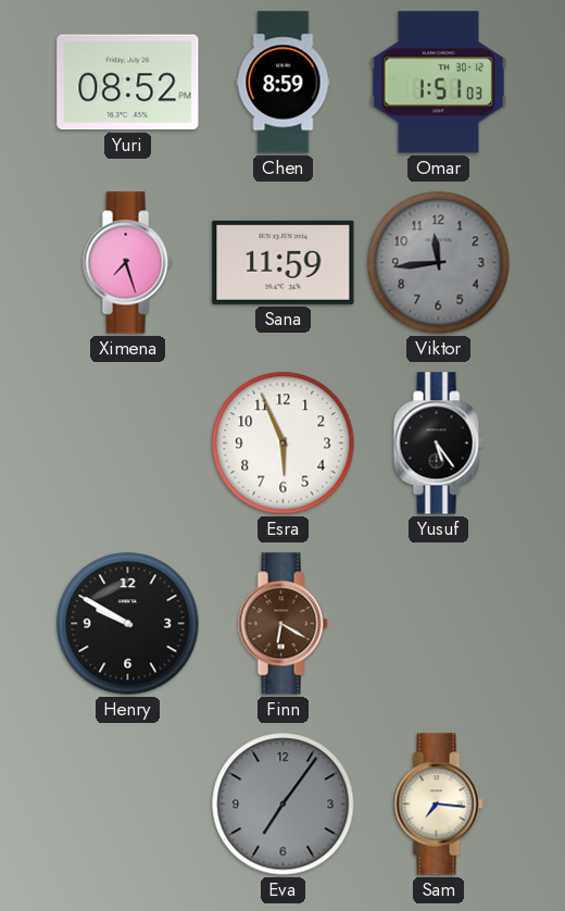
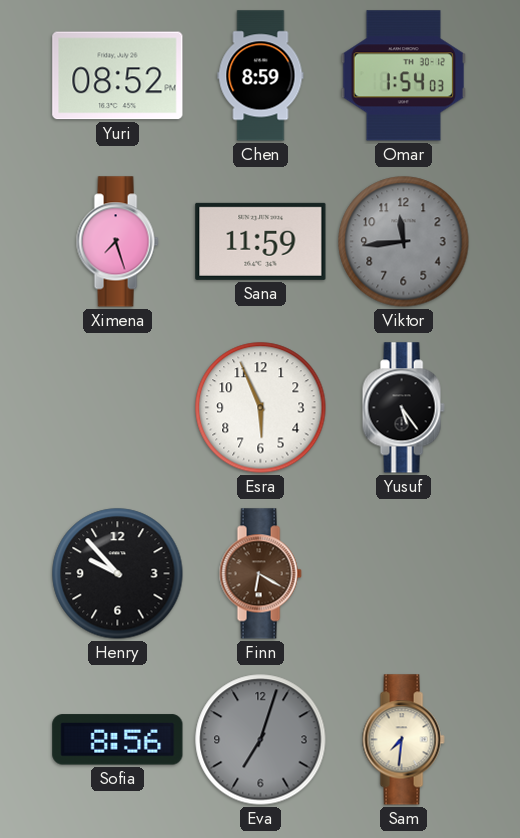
Omar: 1:51 -> 1:54 (403, 76)
Henry: 9:50 -> 9:53 (118, 574)
Sofia: none -> 8:56 (118, 740)
Eva: 7:06 -> 7:03 (261, 740)
Sam: 7:16 -> 7:31 (403, 740)
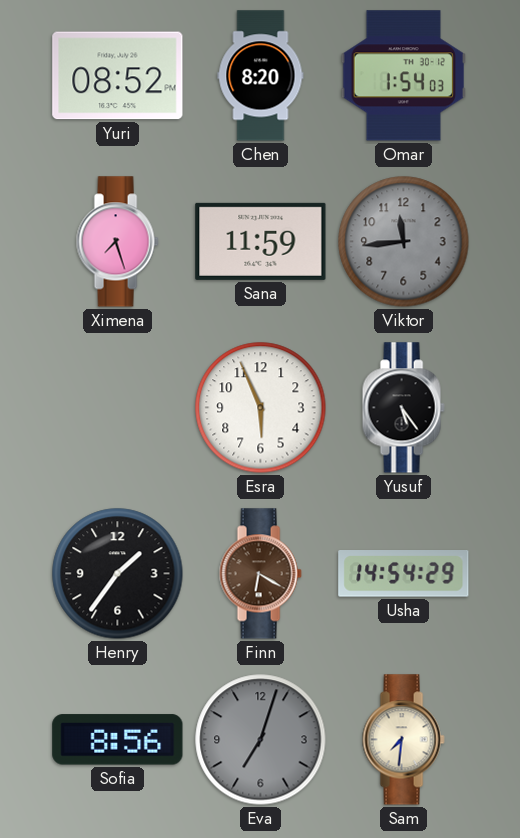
Chen: 8:59 -> 8:20 (261, 76)
Henry: 9:53 -> 1:36 (118, 574)
Usha: none -> 14:54 (404, 574)
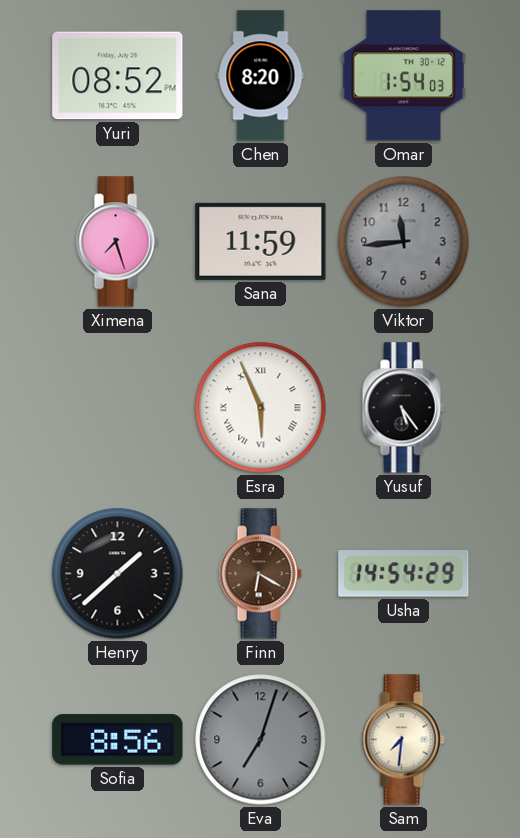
Esra numerals: Arabic -> Roman (261, 408)
Henry: 1:36 -> 1:38 (118, 574)
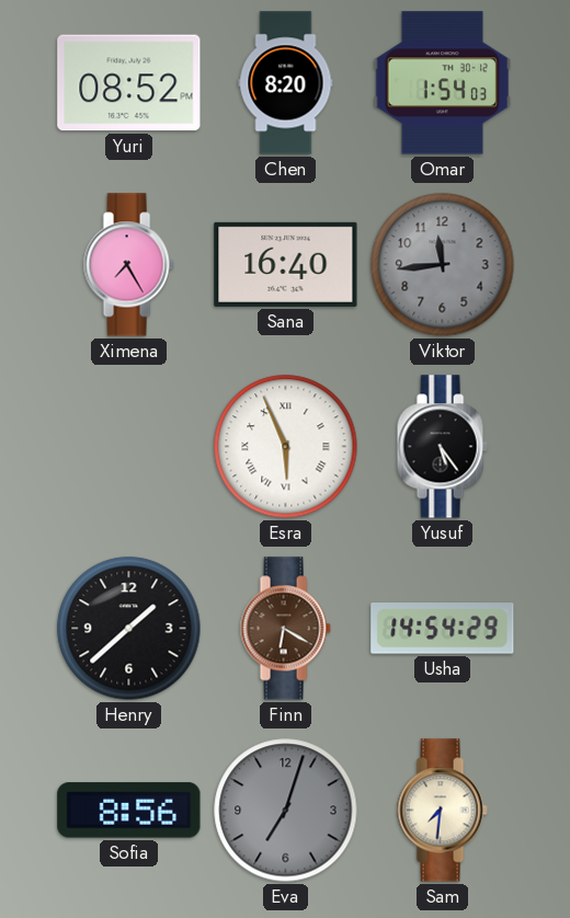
Ximena: 7:27 -> 7:25 (128, 265)
Sana: 11:59 -> 16:40 (286, 264)
